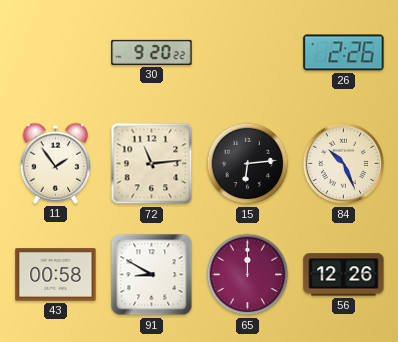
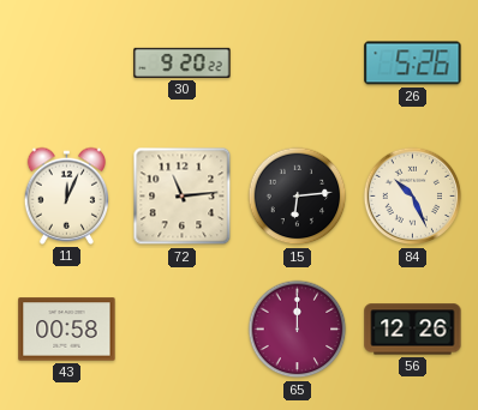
26: 2:26 -> 5:26 (413, 64)
11: 1:54 -> 12:04 (66, 195)
91: 8:50 -> none (152, 275)
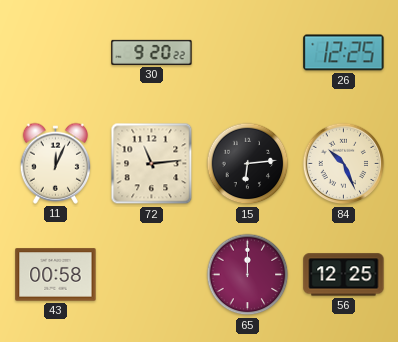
26: 5:26 -> 12:25 (344, 53)
56: 12:26 -> 12:25 (344, 275)
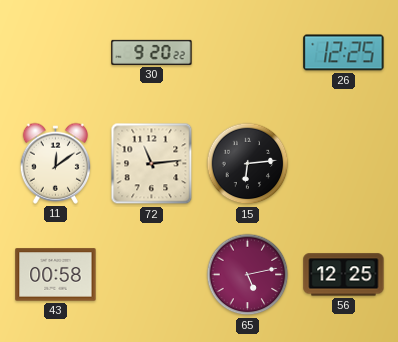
11: 12:04 -> 12:09 (55, 163)
84: 10:26 -> none (344, 164)
65: 12:00 -> 5:13 (248, 275)
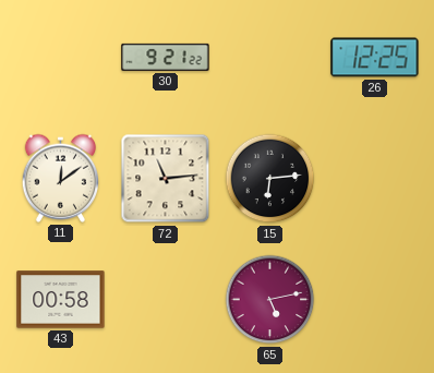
30: 9:20 -> 9:21 (166, 57)
56: 12:25 -> none (344, 275)
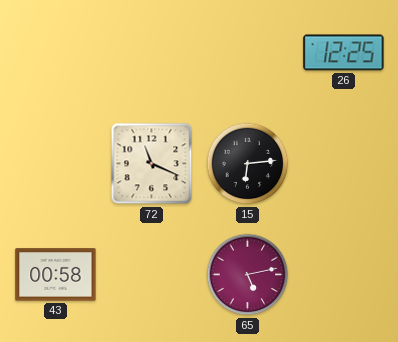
30: 9:21 -> none (166, 57)
11: 12:09 -> none (60, 178)
72: 11:14 -> 11:19 (152, 164)
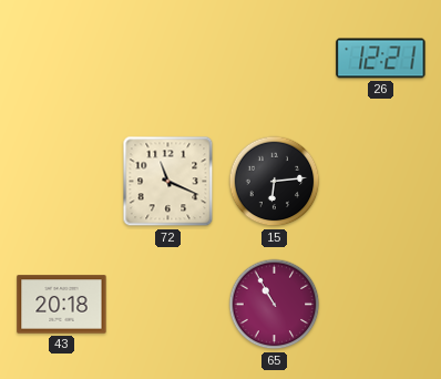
26: 12:25 -> 12:21 (381, 59)
43: 00:58 -> 20:18 (62, 305)
65: 5:13 -> 10:55 (275, 305)
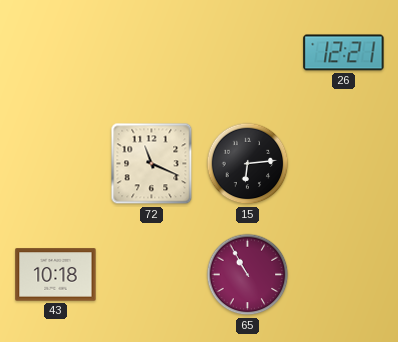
43: 20:18 -> 10:18 (56, 275)
